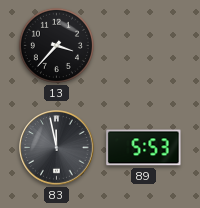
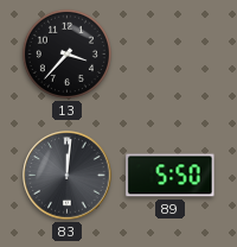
83: 11:58 -> 12:01 (68, 176)
89: 5:53 -> 5:50 (171, 176)
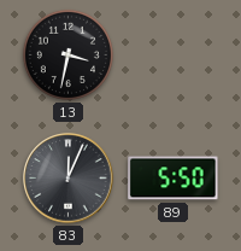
13: 3:37 -> 3:32 (67, 54)
83: 12:01 -> 12:04 (69, 179)
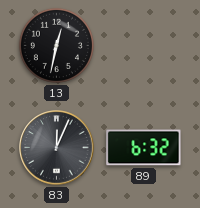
13: 3:32 -> 12:32 (56, 45)
89: 5:50 -> 6:32 (144, 148)
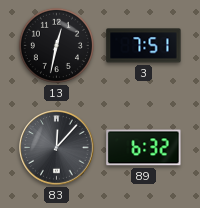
3: none -> 7:51 (144, 46)
83: 12:04 -> 12:07 (57, 148)
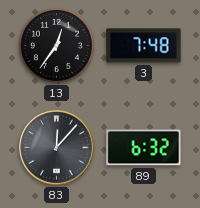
13: 12:32 -> 12:36 (56, 45)
3: 7:51 -> 7:48 (144, 46)
